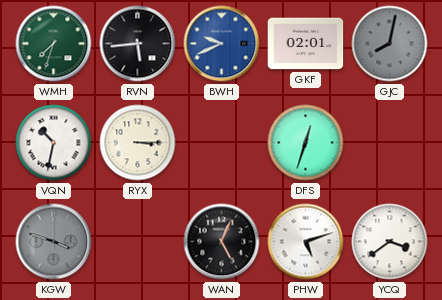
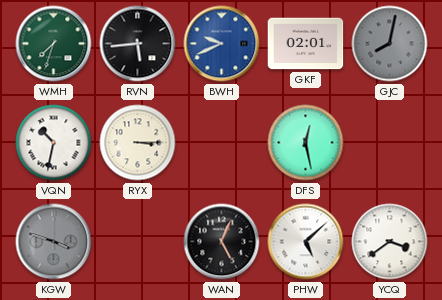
DFS: 12:33 -> 12:28 (306, 143)
PHW: 5:12 -> 5:08 (306, 242)
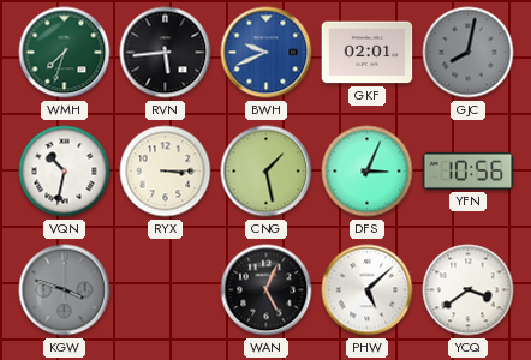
CNG: none -> 1:28 (267, 172)
DFS: 12:28 -> 3:04 (368, 172)
YFN: none -> 10:56 (469, 170)
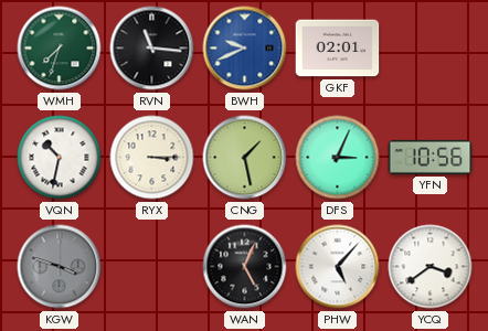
RVN: 5:44 -> 11:16 (152, 49)
GJC: 8:02 -> none (469, 53)
PHW: 5:08 -> 5:07 (338, 267)
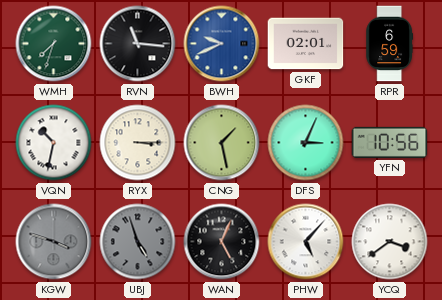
RPR: none -> 6:59 (389, 44)
UBJ: none -> 4:57 (138, 242)
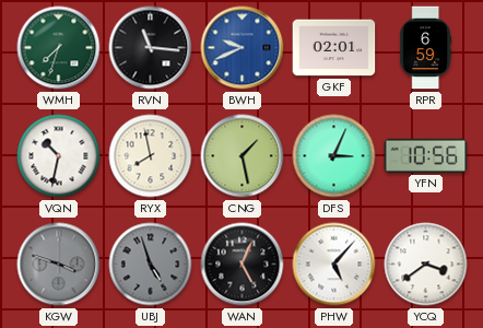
RYX: 3:15 -> 7:58 (151, 156)
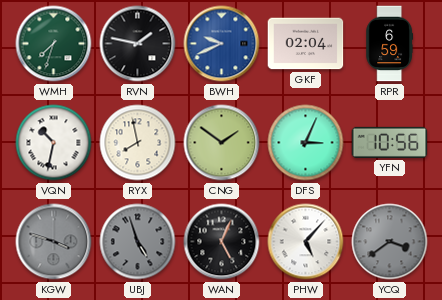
RVN: 11:16 -> 1:47 (138, 44)
GKF: 02:01 -> 02:04 (306, 44)
CNG: 1:28 -> 1:51 (222, 143)
YCQ dial: white -> grey (390, 242)
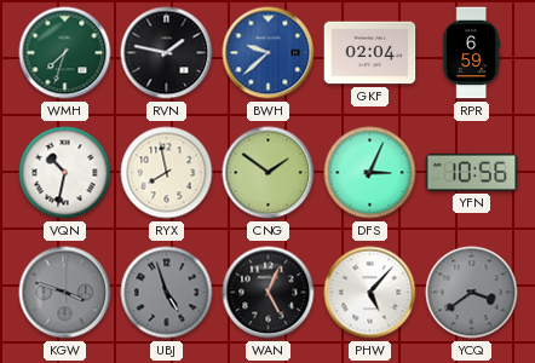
BWH: 9:41 -> 9:38 (269, 53)
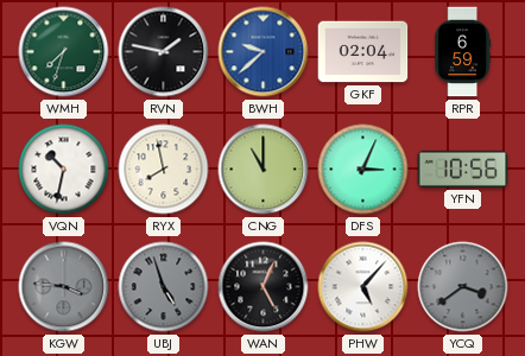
CNG: 1:51 -> 11:00 (264, 170)
KGW: 3:48 -> 3:46 (64, 287)
